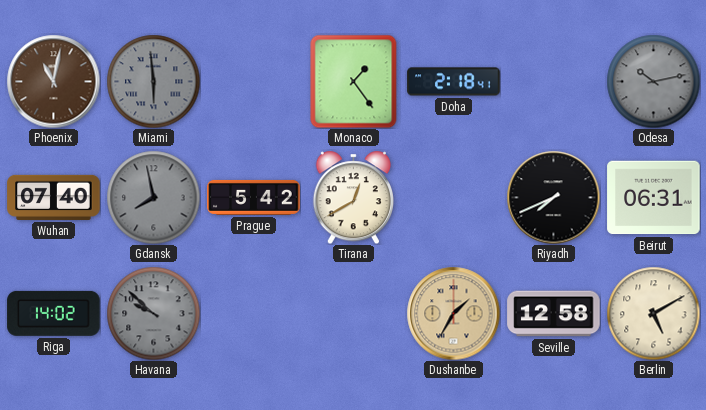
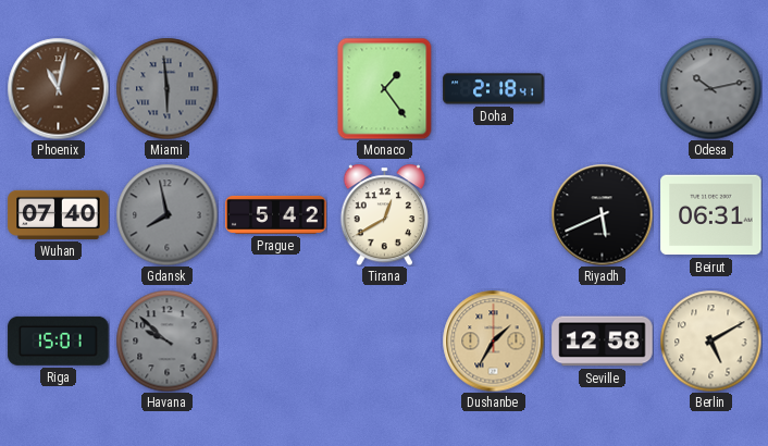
Riyadh: 7:41 -> 5:41 (602, 214)
Riga: 14:02 -> 15:01 (59, 340)
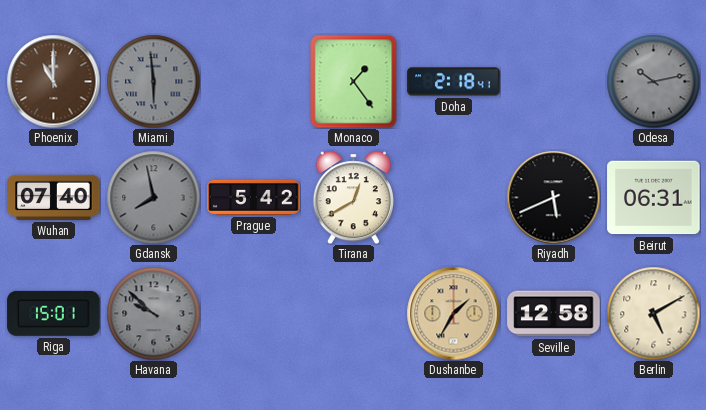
Phoenix: 11:02 -> 11:00 (53, 81)
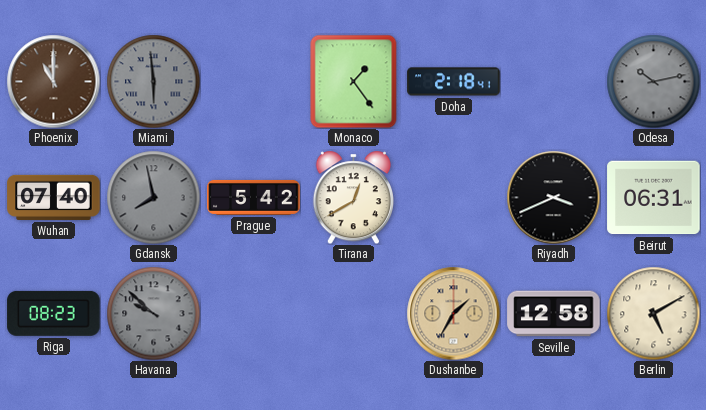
Riyadh: 5:41 -> 3:41 (553, 197)
Riga: 15:01 -> 08:23 (54, 313)
